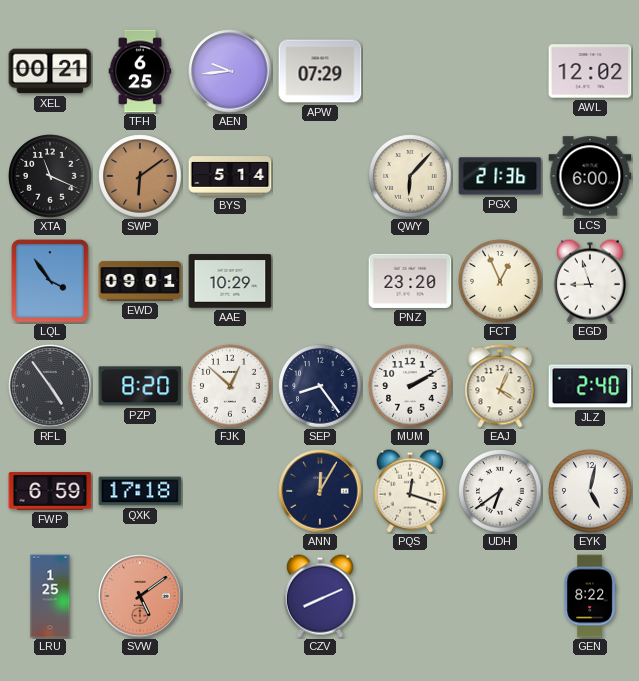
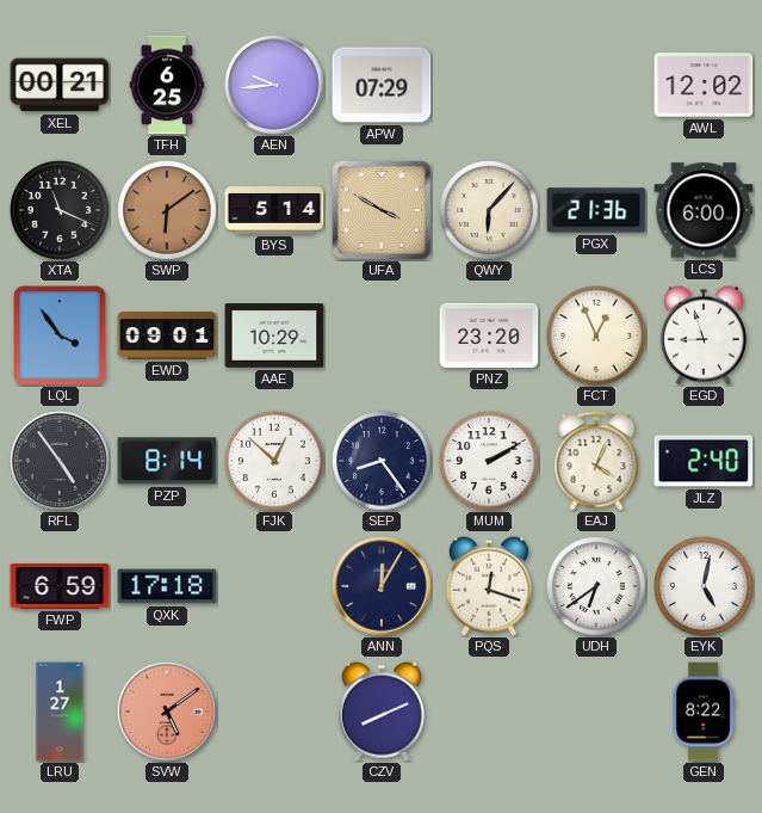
UFA: none -> 3:50 (382, 210)
PZP: 8:20 -> 8:14 (167, 461)
LRU: 1:25 -> 1:27 (60, 712)
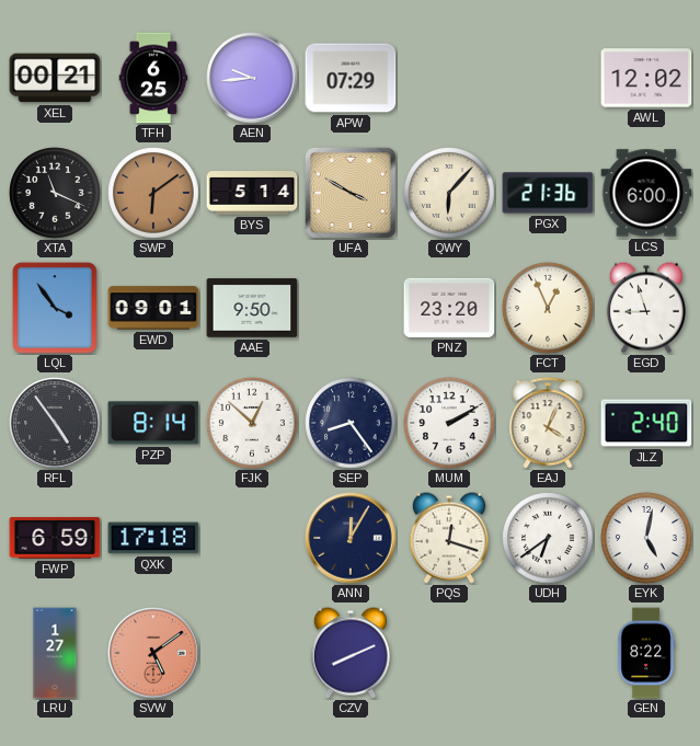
AAE: 10:29 -> 9:50 (252, 308)
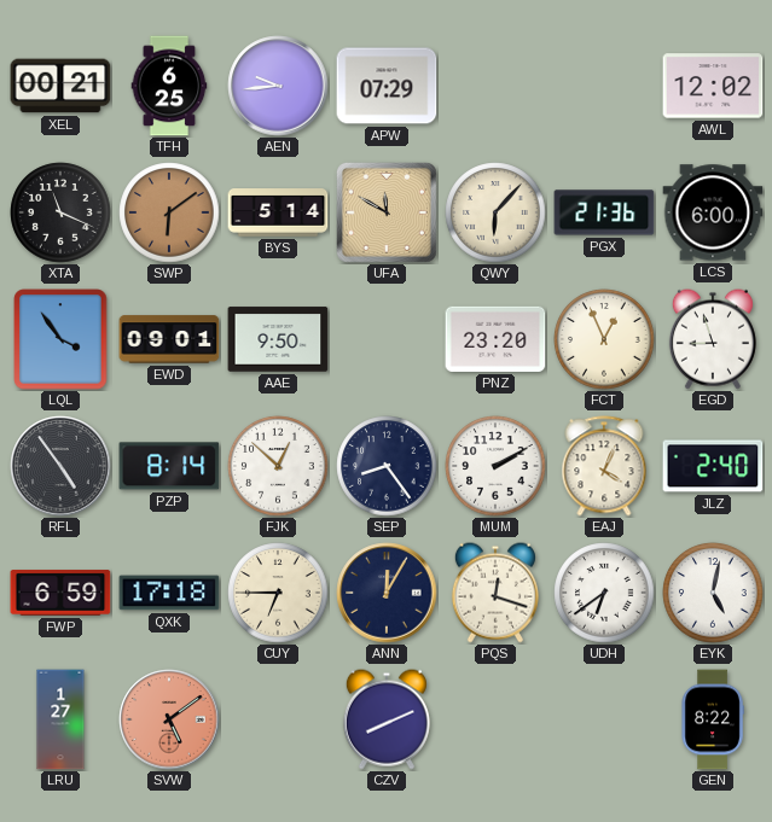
UFA: 3:50 -> 11:50 (387, 212)
CUY: none -> 6:45 (278, 593)
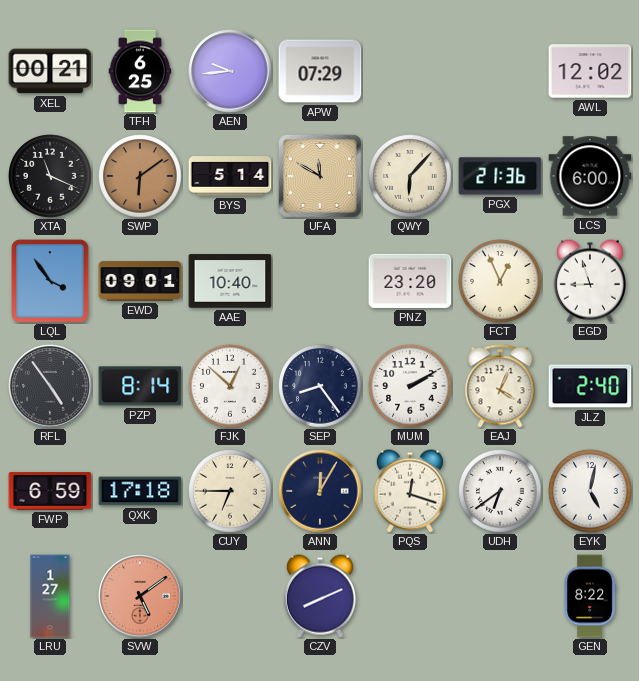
AAE: 9:50 -> 10:40 (230, 281)
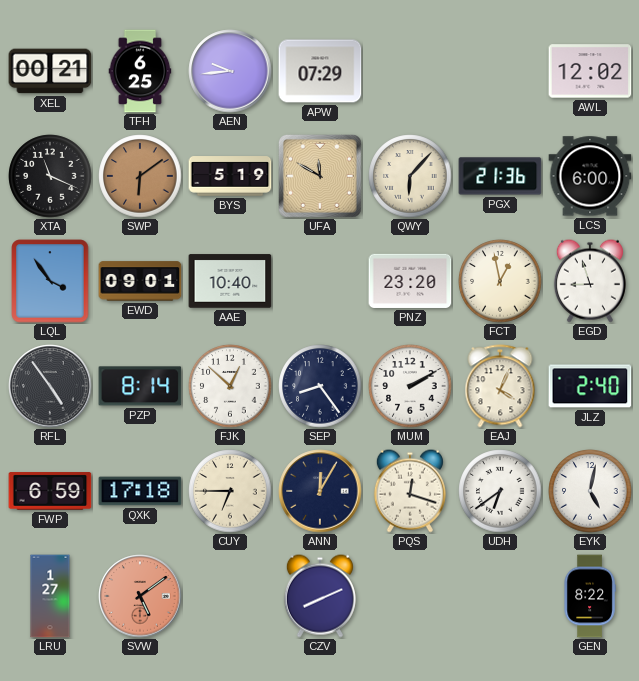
BYS: 5:14 -> 5:19 (230, 176)
FCT: 12:56 -> 12:58 (500, 281)
